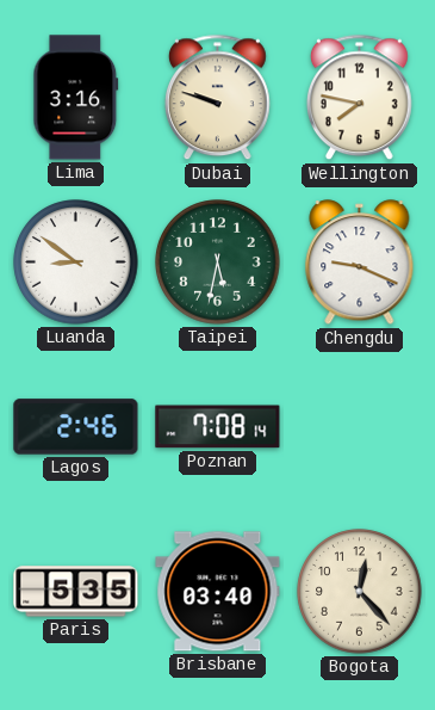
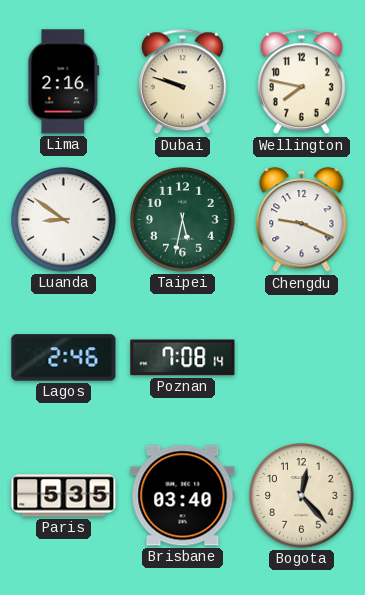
Lima: 3:16 -> 2:16 (64, 82)
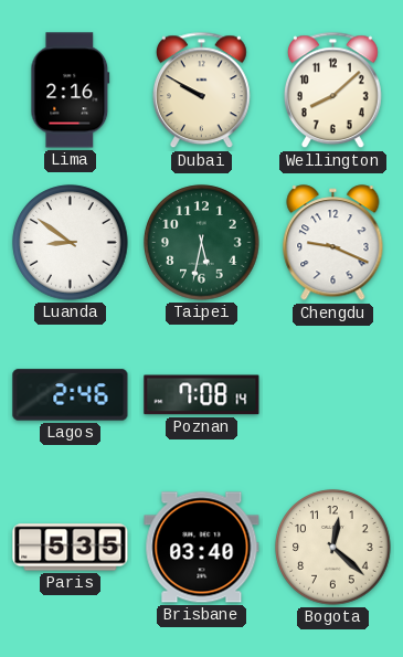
Dubai: 9:48 -> 9:50 (201, 91)
Wellington: 7:47 -> 8:08 (332, 91)
Bogota: 12:23 -> 12:22 (333, 548)
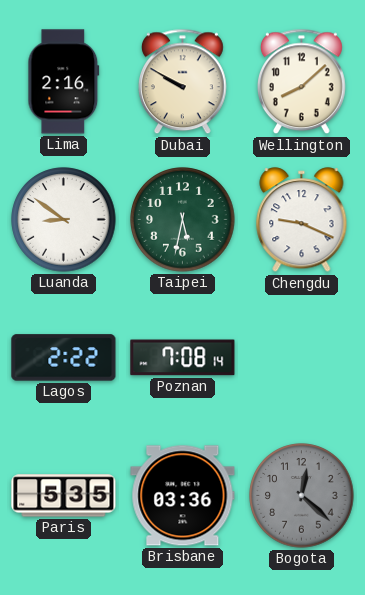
Lagos: 2:46 -> 2:22 (64, 358)
Brisbane: 03:40 -> 03:36 (183, 496)
Bogota dial: cream -> grey (302, 496)
